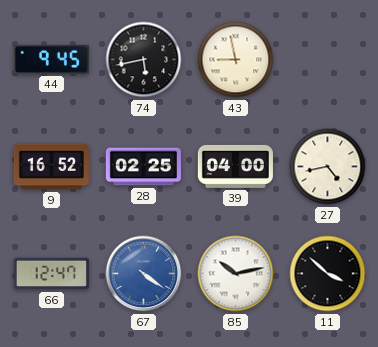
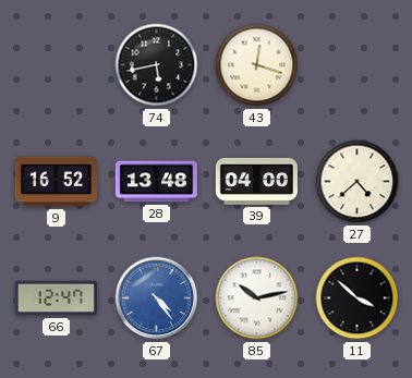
44: 9:45 -> none (51, 59)
43: 8:58 -> 12:18 (257, 65)
28: 02:25 -> 13:48 (156, 182)
27: 4:43 -> 4:38 (358, 182)
67: 4:21 -> 4:24 (157, 298)
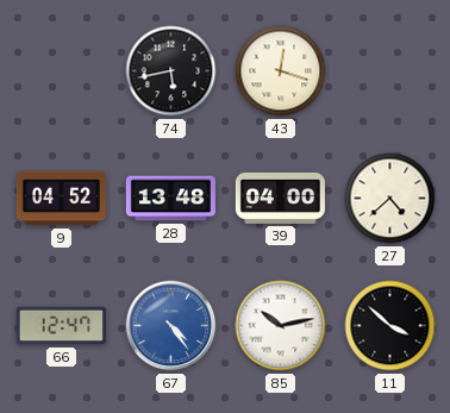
9: 16:52 -> 04:52 (61, 199)
